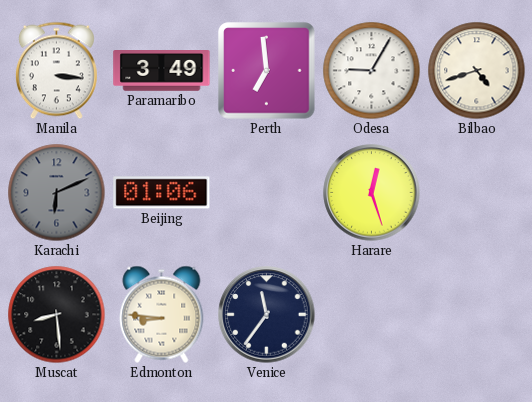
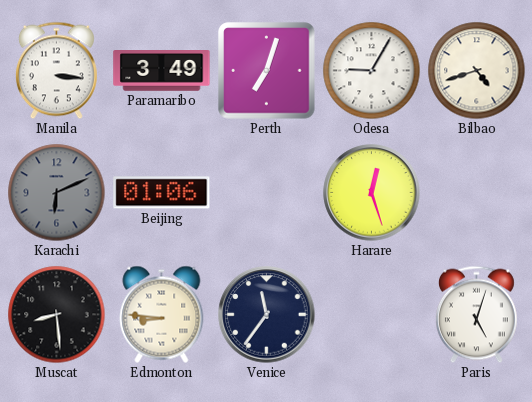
Perth: 6:59 -> 7:03 (267, 71)
Paris: none -> 5:03 (476, 315)
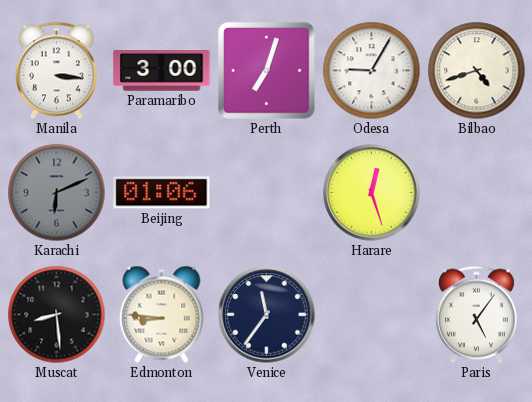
Paramaribo: 3:49 -> 3:00 (162, 71)
Paris: 5:03 -> 5:06 (476, 315)
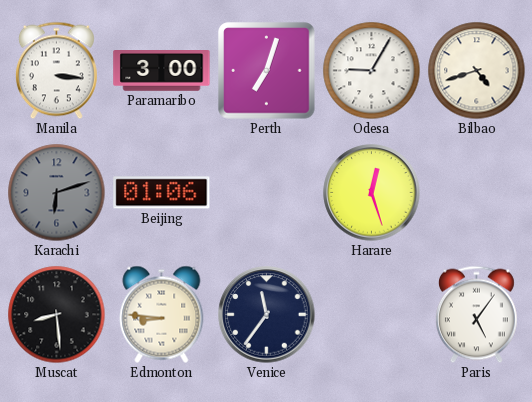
Karachi: 6:11 -> 6:12 (57, 193)
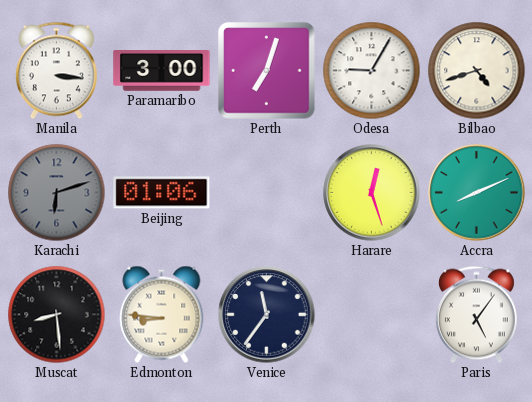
Accra: none -> 8:11 (477, 193)
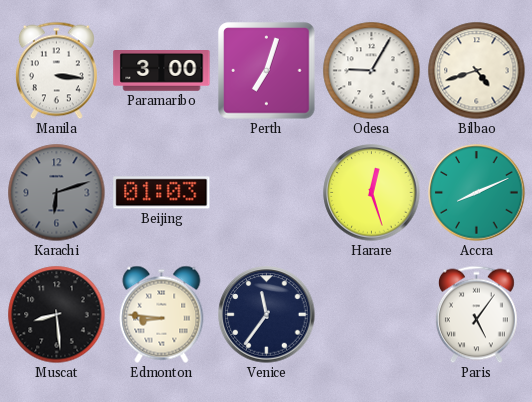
Beijing: 01:06 -> 01:03 (162, 193)
